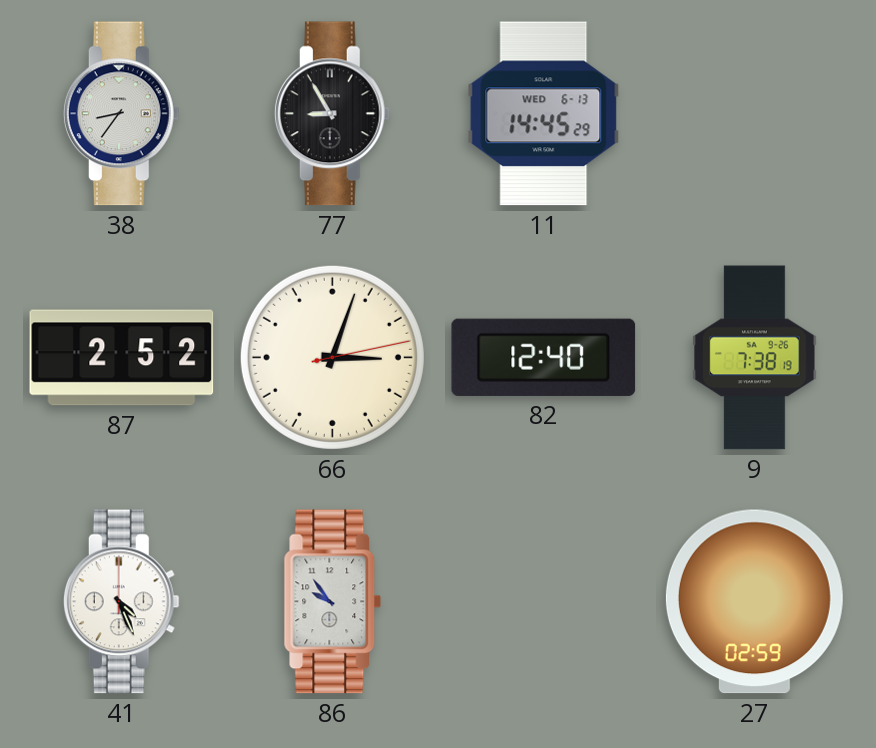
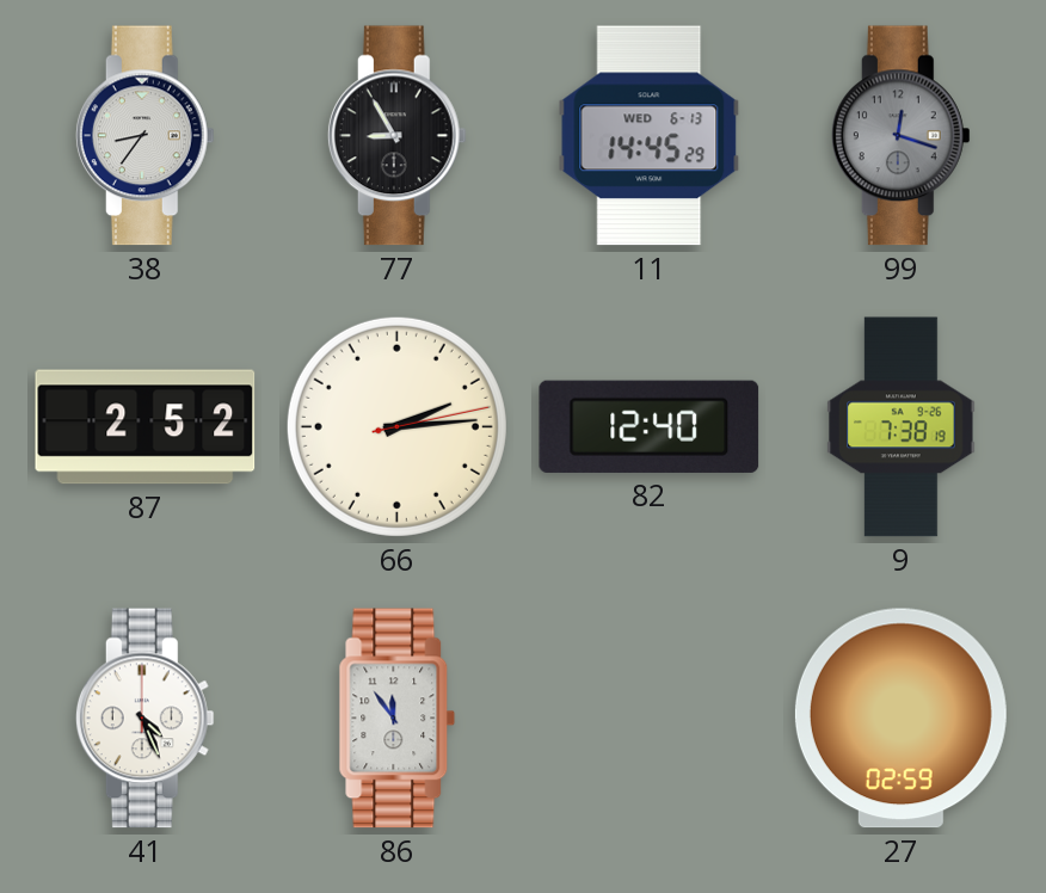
99: none -> 12:18 (900, 136)
66: 3:03 -> 2:14 (396, 426)
86: 9:54 -> 11:54 (398, 719)
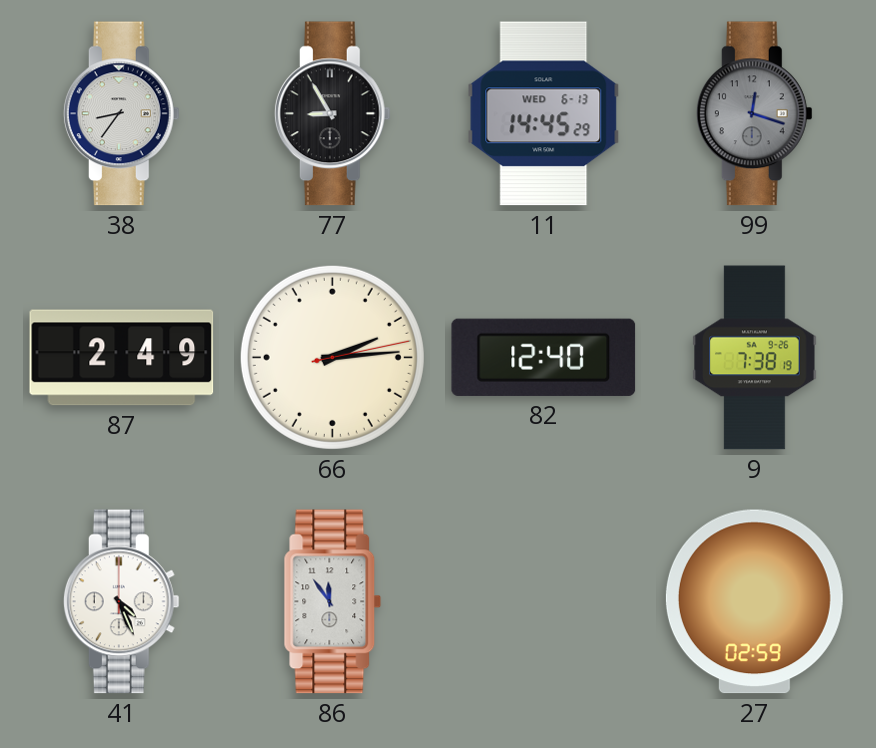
87: 2:52 -> 2:49 (122, 358)
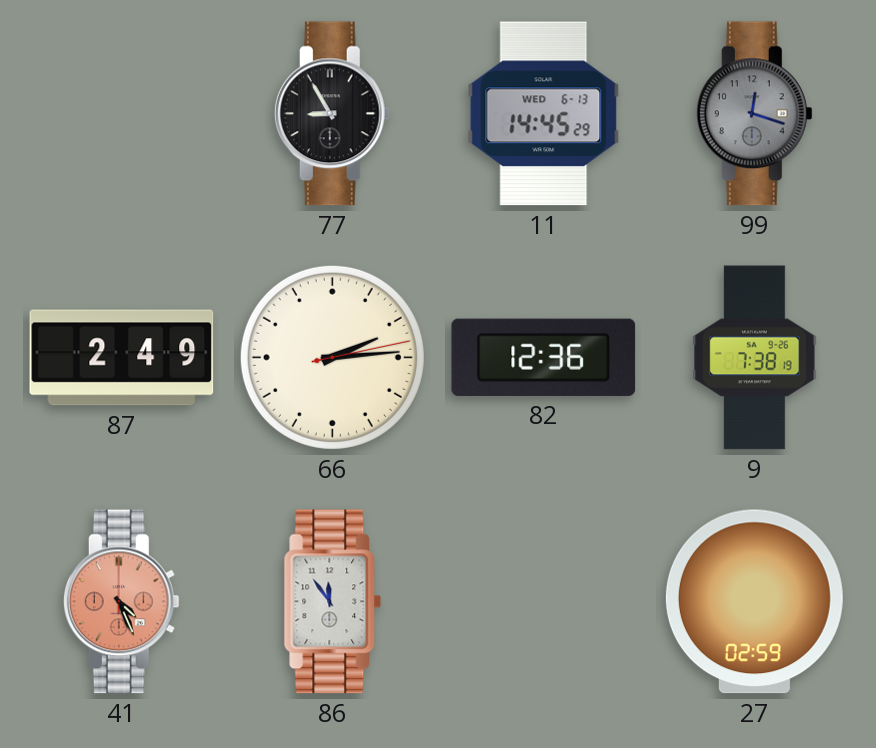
38: 8:36 -> none (121, 114)
82: 12:40 -> 12:36 (544, 357)
41 dial: white -> salmon (121, 602)
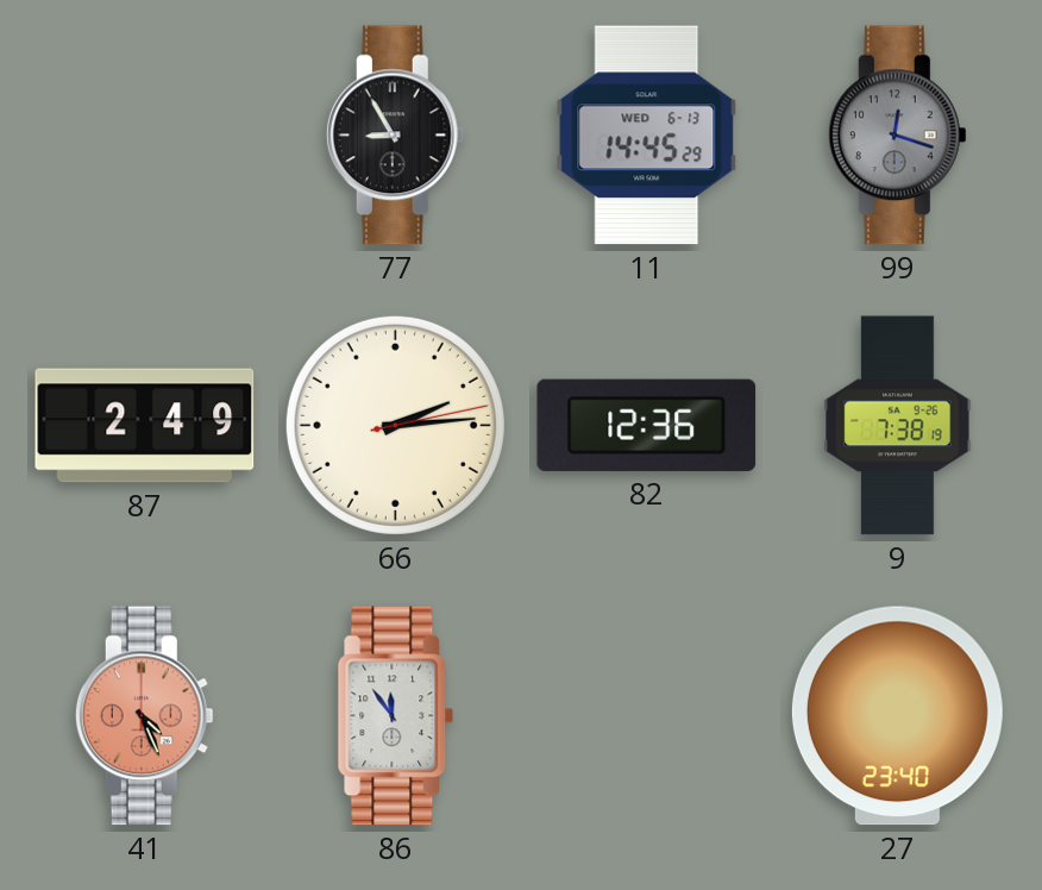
27: 02:59 -> 23:40 (897, 716)
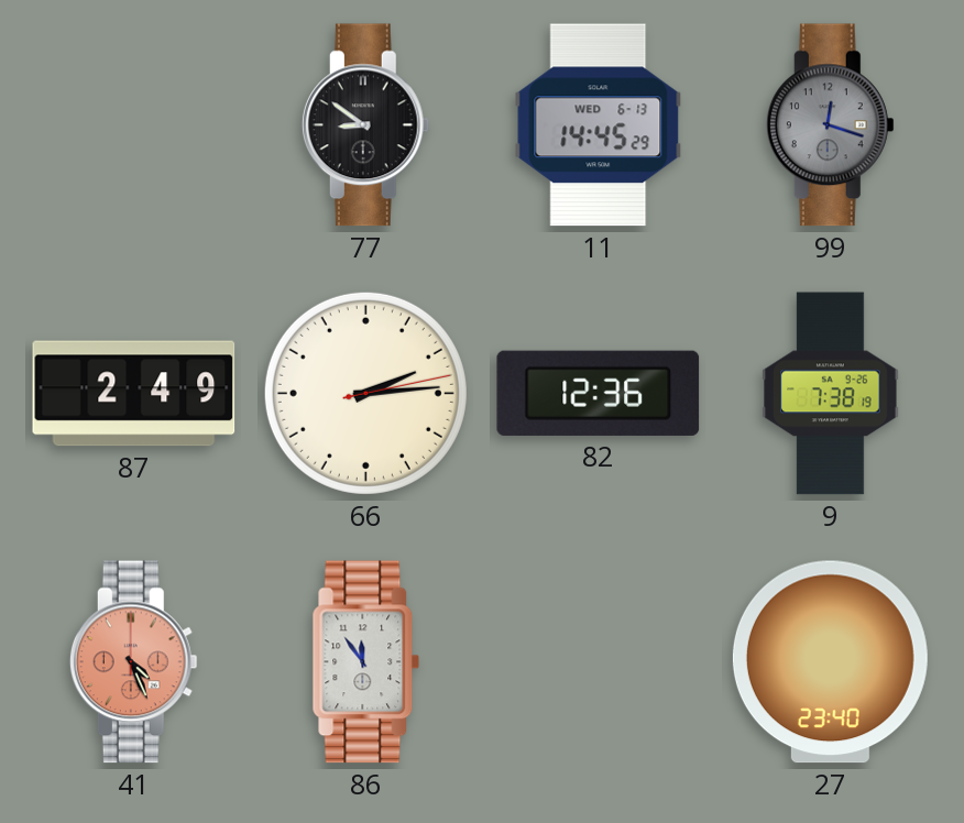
77: 8:55 -> 8:51 (365, 125)
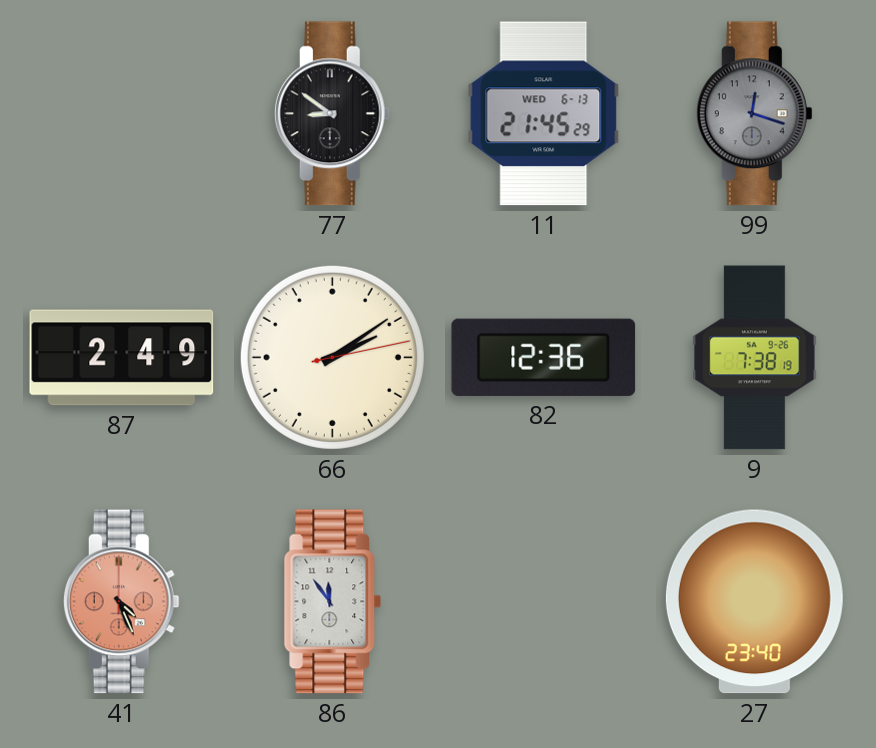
11: 14:45 -> 21:45 (544, 114)
66: 2:14 -> 2:09 (332, 357)
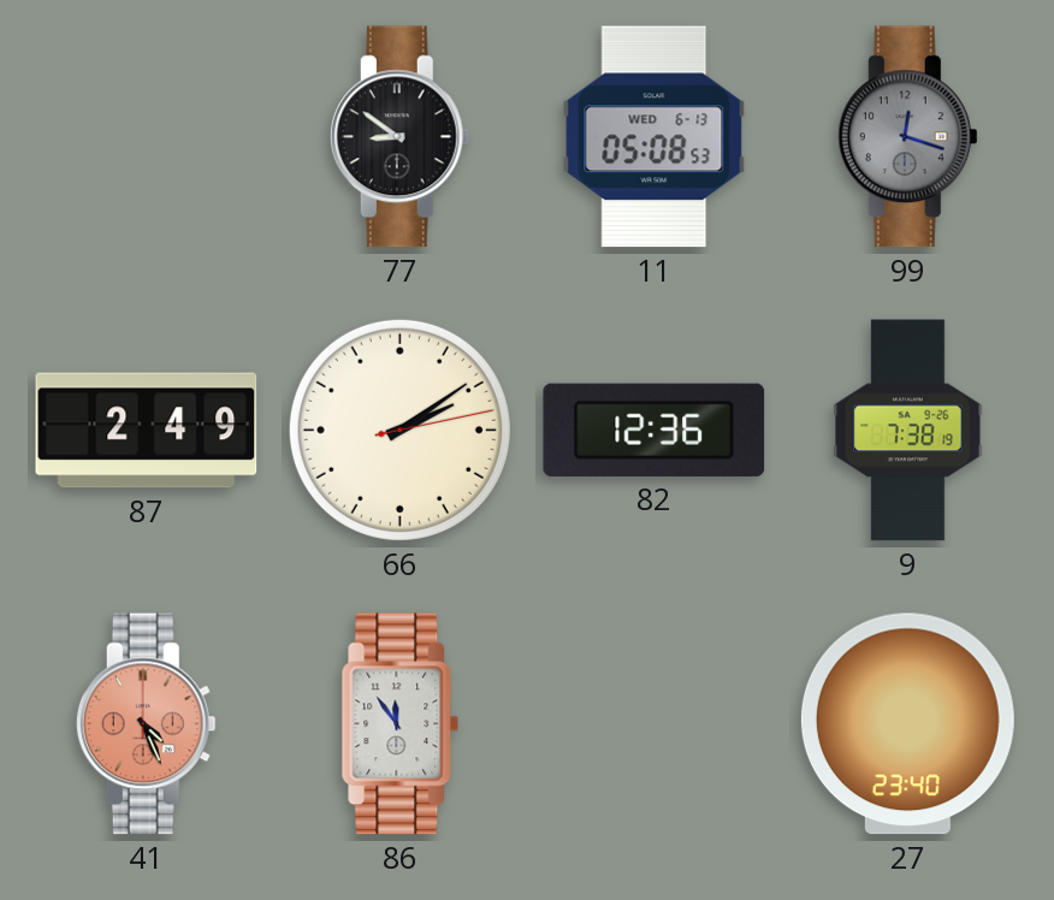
11: 21:45 -> 05:08 (655, 137)
